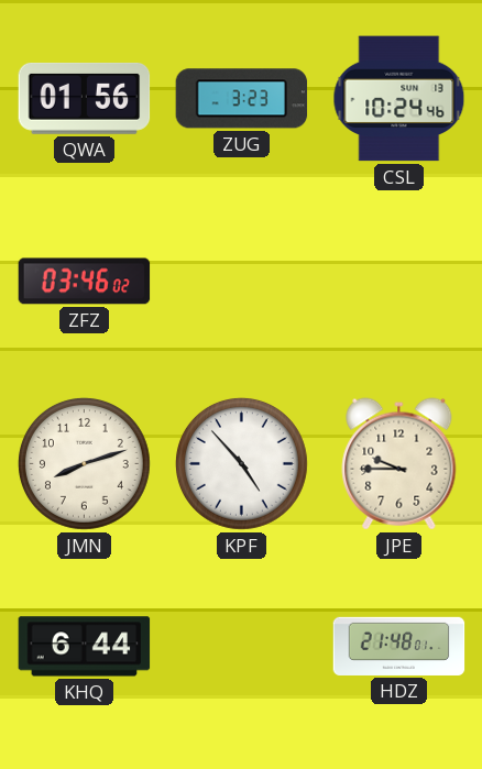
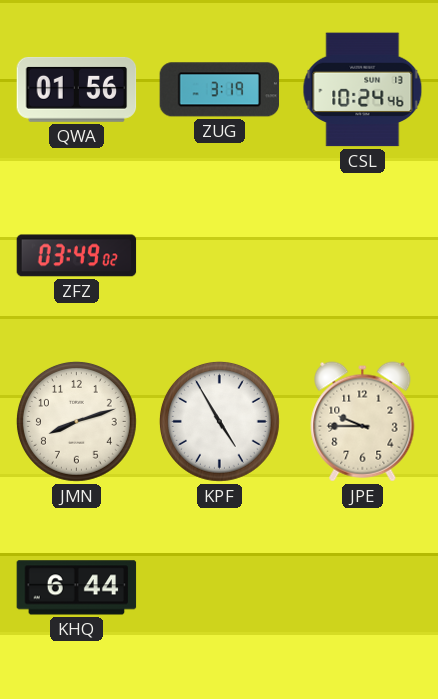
ZUG: 3:23 -> 3:19 (220, 90)
ZFZ: 03:46 -> 03:49 (77, 256)
KPF: 4:53 -> 4:55 (219, 421)
HDZ: 21:48 -> none (399, 646)
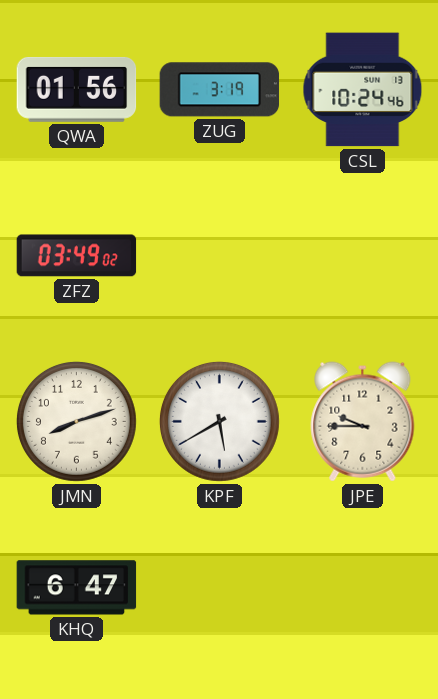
KPF: 4:55 -> 5:40 (219, 421)
KHQ: 6:44 -> 6:47 (77, 588)
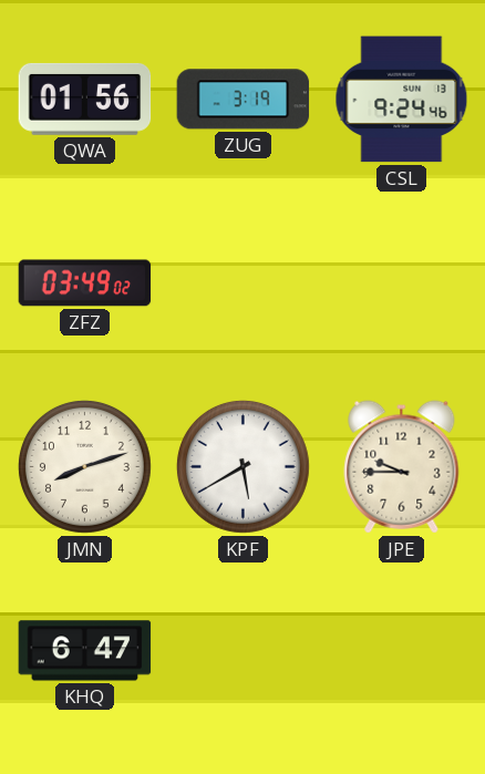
CSL: 10:24 -> 9:24 (402, 100)
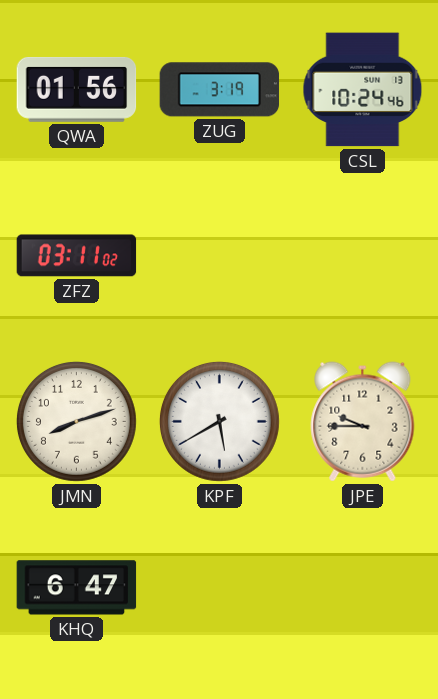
CSL: 9:24 -> 10:24 (363, 90)
ZFZ: 03:49 -> 03:11 (77, 256)
